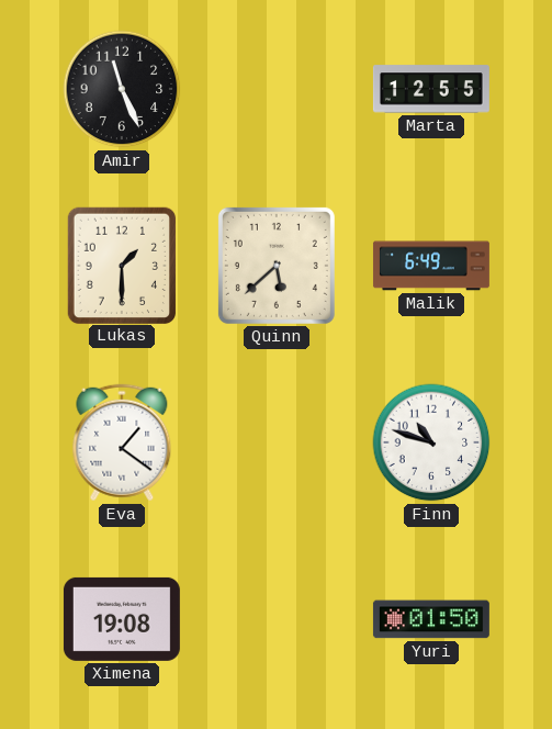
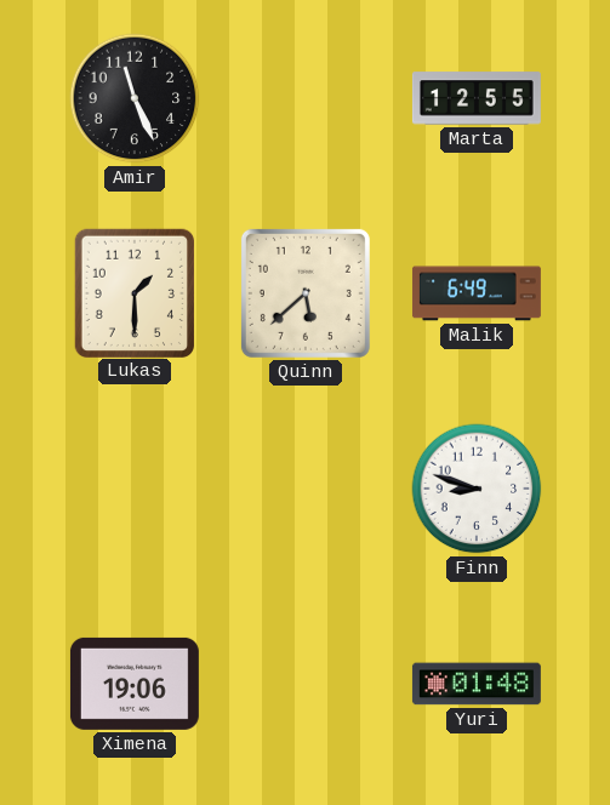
Eva: 1:21 -> none (122, 442)
Finn: 10:48 -> 8:48 (477, 489)
Ximena: 19:08 -> 19:06 (135, 684)
Yuri: 01:50 -> 01:48 (477, 684)
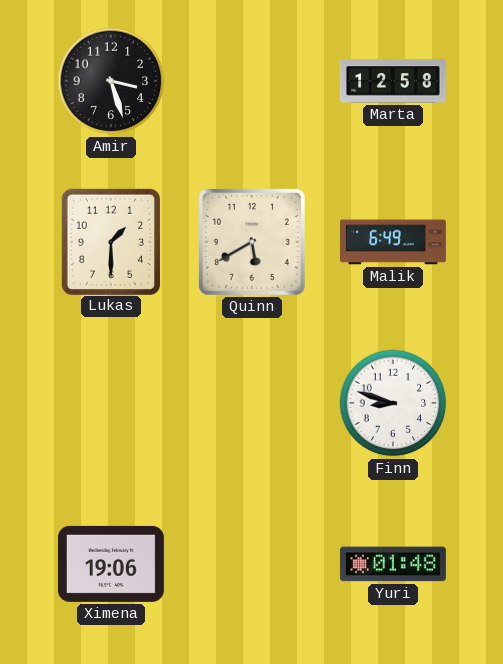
Amir: 11:26 -> 3:27 (111, 81)
Marta: 12:55 -> 12:58 (393, 81)
Quinn: 5:38 -> 5:40 (252, 242)
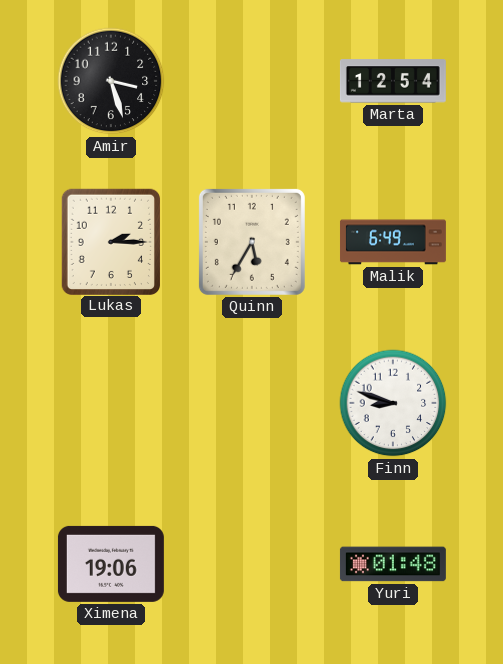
Marta: 12:58 -> 12:54 (393, 81)
Lukas: 1:30 -> 2:15 (110, 241)
Quinn: 5:40 -> 5:35 (252, 242)
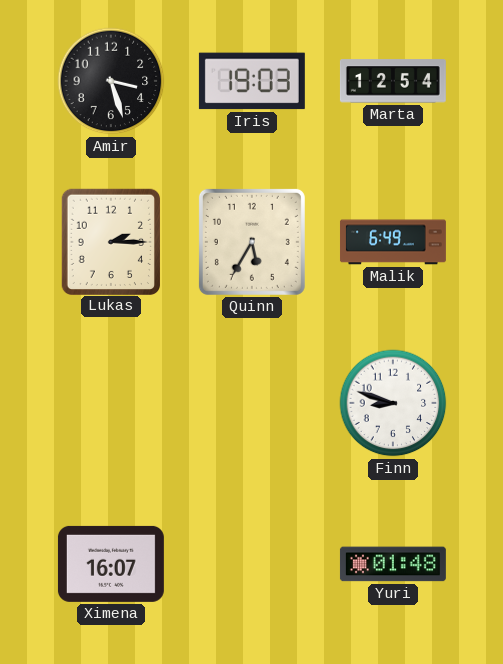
Iris: none -> 19:03 (252, 81)
Ximena: 19:06 -> 16:07 (111, 564)
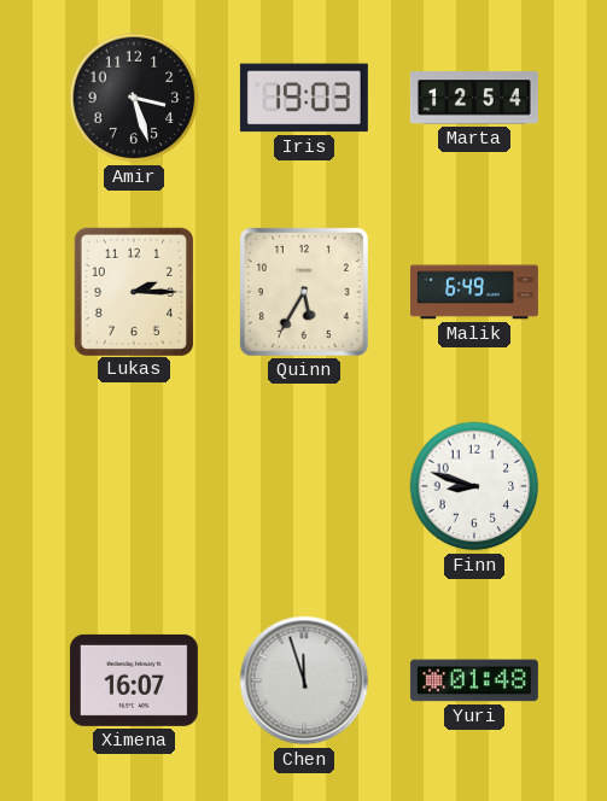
Chen: none -> 11:57 (304, 680)
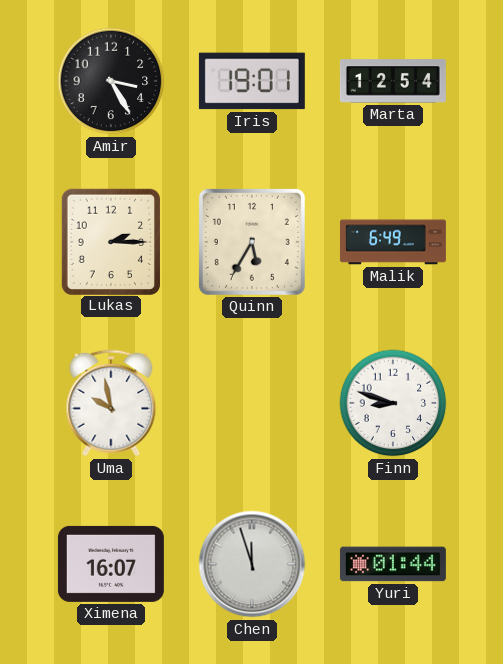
Amir: 3:27 -> 3:25 (111, 81)
Iris: 19:03 -> 19:01 (252, 81)
Uma: none -> 9:58 (111, 403)
Yuri: 01:48 -> 01:44 (393, 564)
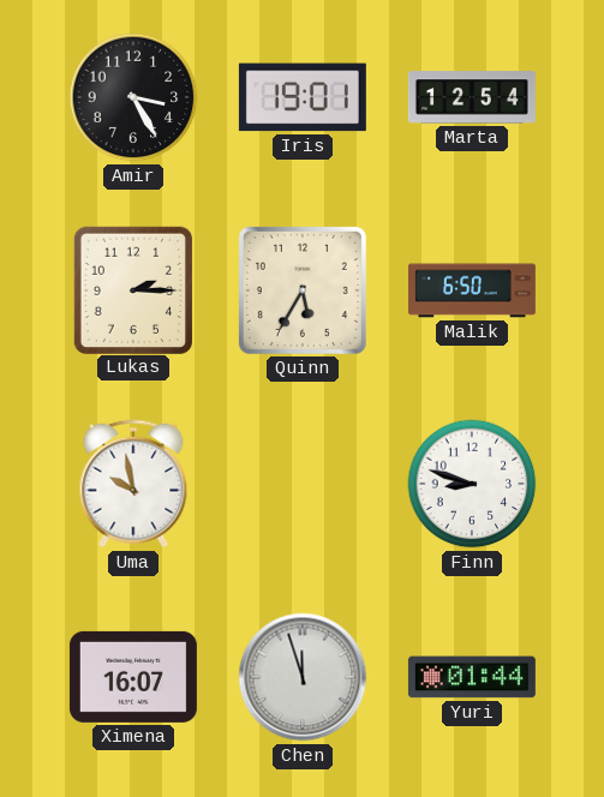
Malik: 6:49 -> 6:50 (472, 290)
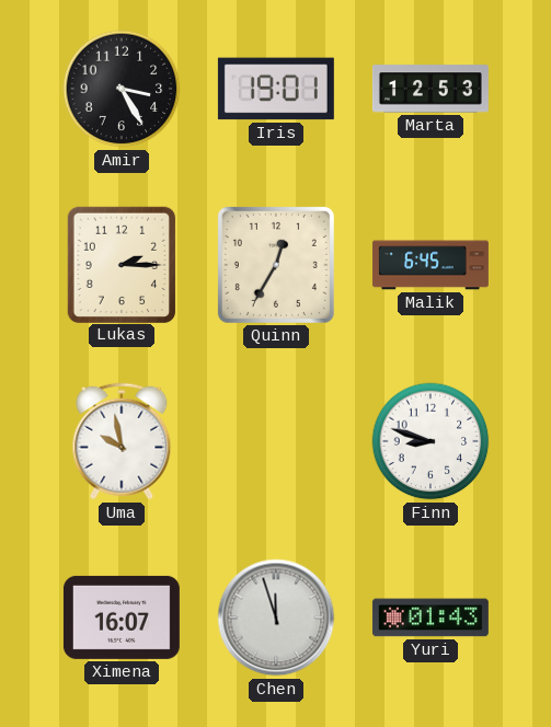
Marta: 12:54 -> 12:53 (431, 89)
Quinn: 5:35 -> 12:35 (276, 265)
Malik: 6:50 -> 6:45 (431, 265)
Yuri: 01:44 -> 01:43 (431, 618)
